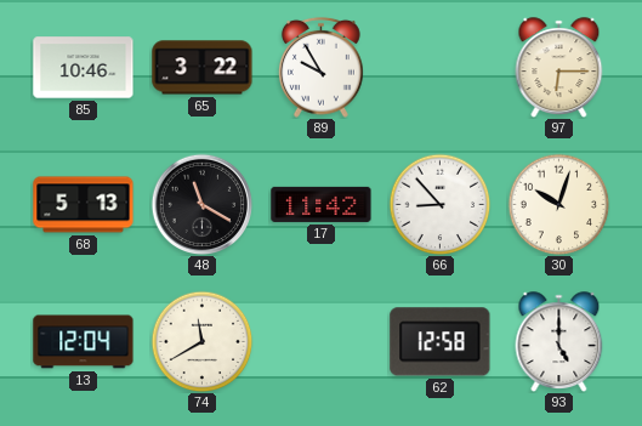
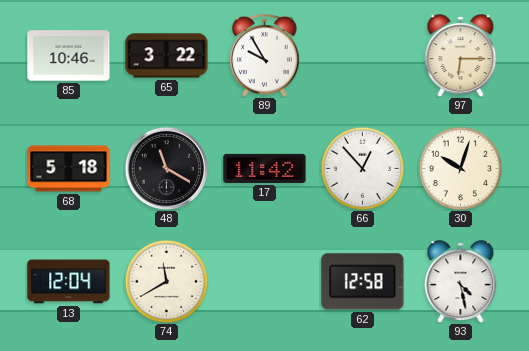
68: 5:13 -> 5:18 (69, 169)
66: 8:53 -> 12:53 (362, 168)
93: 5:00 -> 4:28 (461, 281)
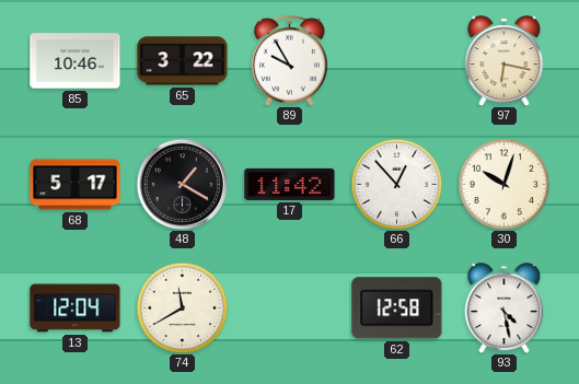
97: 6:15 -> 6:17 (505, 60)
68: 5:18 -> 5:17 (76, 185)
48: 11:20 -> 1:20 (182, 184)
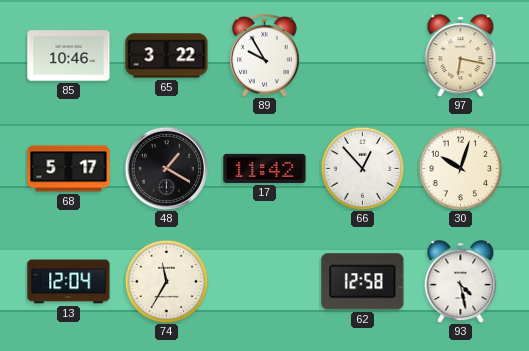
74: 11:40 -> 11:35 (166, 281)
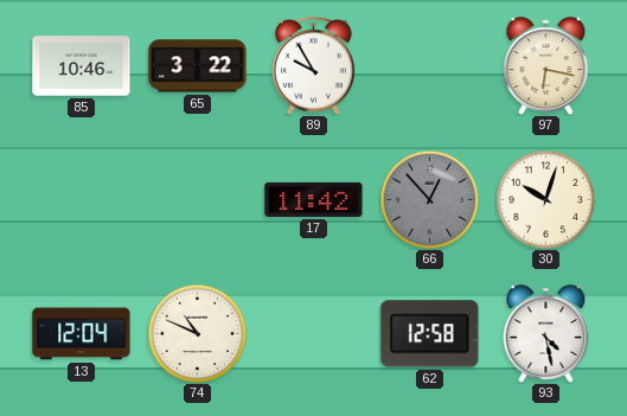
68: 5:17 -> none (69, 169)
48: 1:20 -> none (166, 168)
66 dial: white -> grey (429, 199)
74: 11:35 -> 10:49 (197, 333)
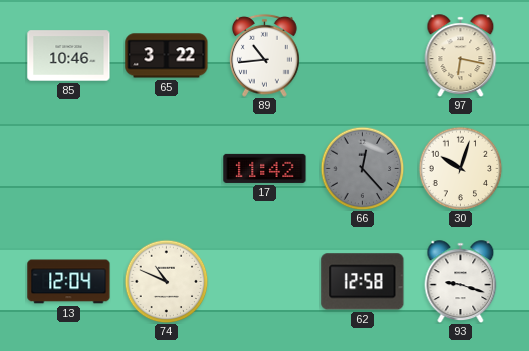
89: 9:55 -> 10:44 (265, 55)
66: 12:53 -> 12:23 (362, 168)
93: 4:28 -> 9:18 (461, 281)
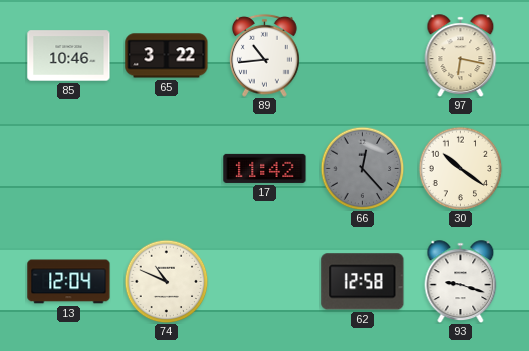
30: 10:03 -> 10:21 (460, 168)
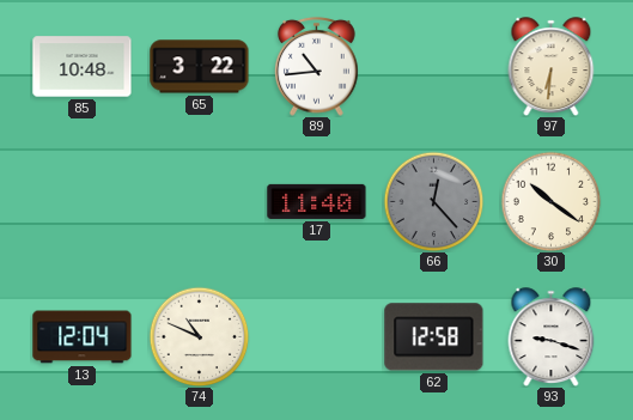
85: 10:46 -> 10:48 (83, 67)
97: 6:17 -> 6:31 (552, 66)
17: 11:42 -> 11:40 (317, 201)
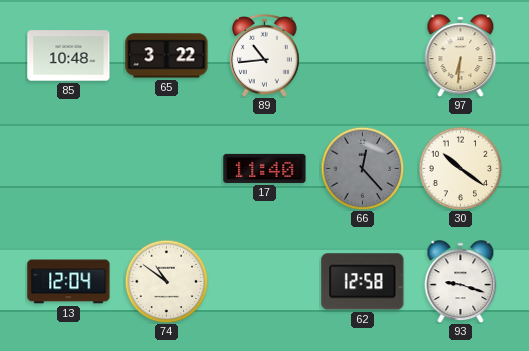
74: 10:49 -> 10:51 (166, 281)
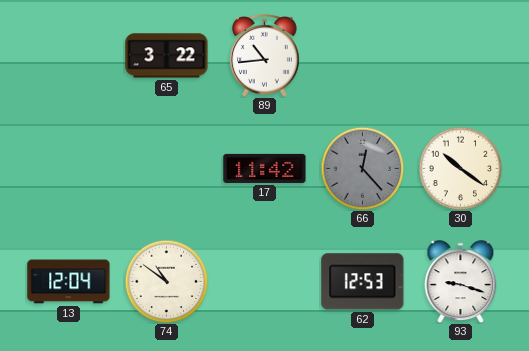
85: 10:48 -> none (69, 56)
97: 6:31 -> none (461, 55)
17: 11:40 -> 11:42 (265, 168)
62: 12:58 -> 12:53 (363, 282)
